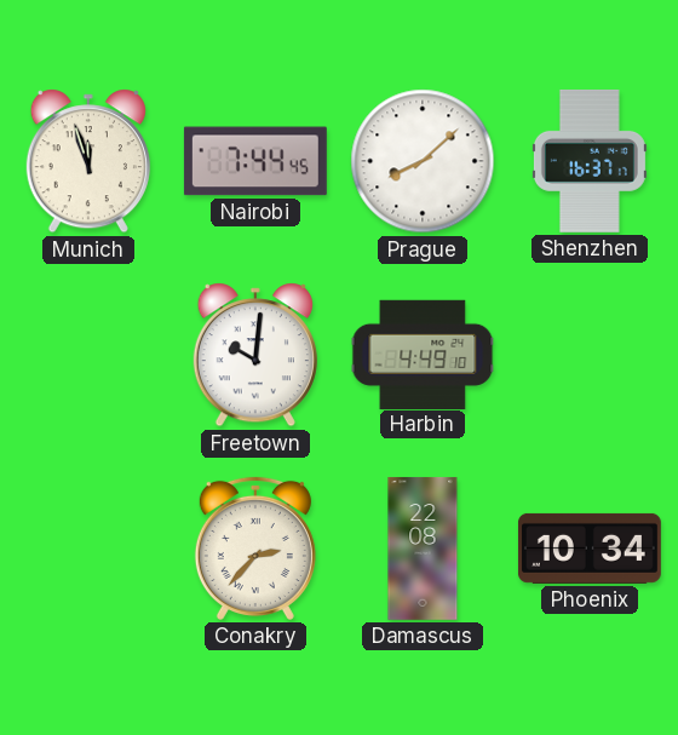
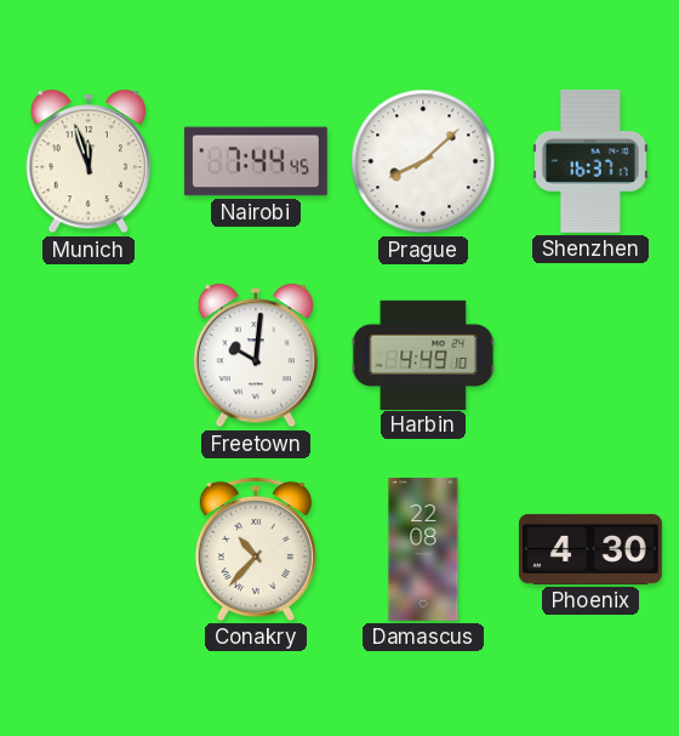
Conakry: 2:37 -> 10:37 (256, 549)
Phoenix: 10:34 -> 4:30 (590, 549)
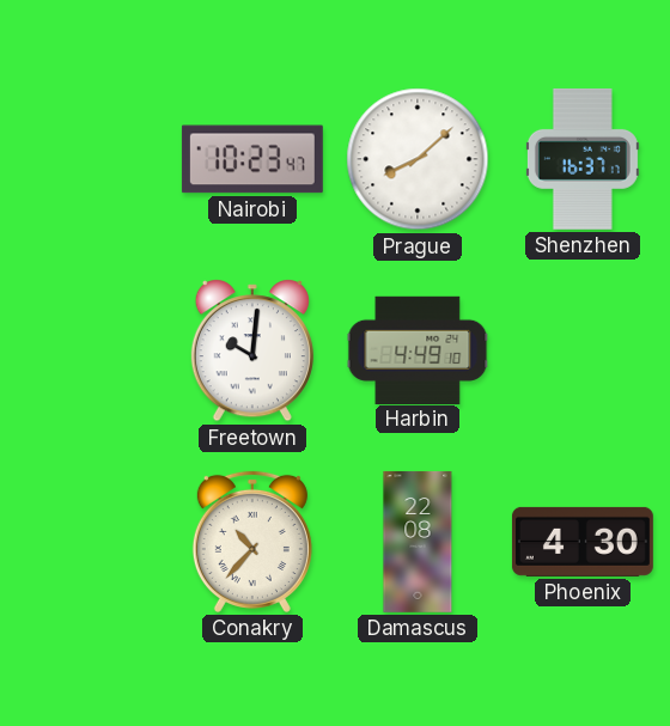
Munich: 11:57 -> none (89, 161)
Nairobi: 7:44 -> 10:23 (252, 159)
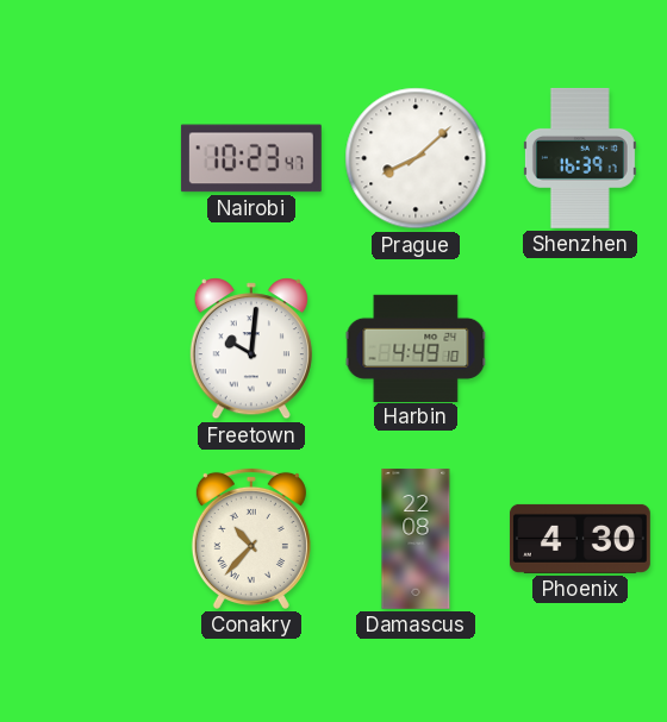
Shenzhen: 16:37 -> 16:39 (580, 158)
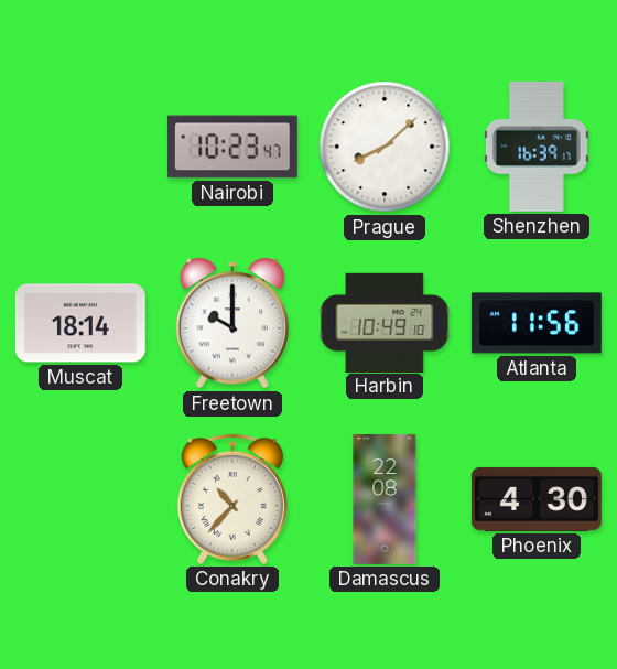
Muscat: none -> 18:14 (80, 323)
Freetown: 10:01 -> 10:00 (232, 323)
Harbin: 4:49 -> 10:49 (385, 322)
Atlanta: none -> 11:56 (537, 323)
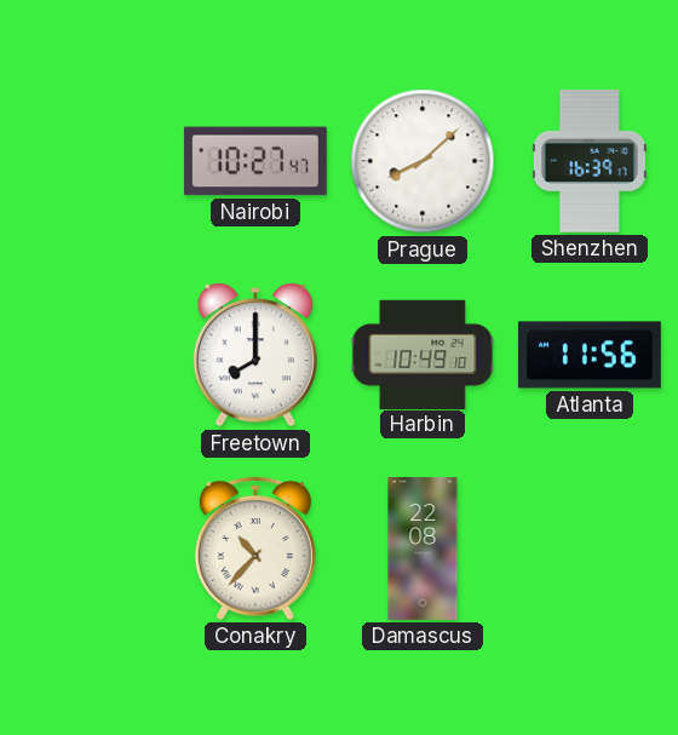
Nairobi: 10:23 -> 10:27 (255, 161)
Muscat: 18:14 -> none (80, 323)
Freetown: 10:00 -> 8:00 (255, 355)
Phoenix: 4:30 -> none (537, 499)
